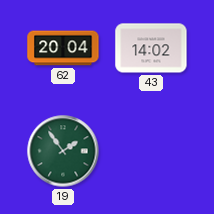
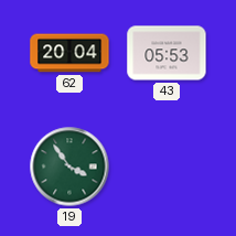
43: 14:02 -> 05:53 (167, 53)
19: 1:54 -> 3:54 (69, 167)
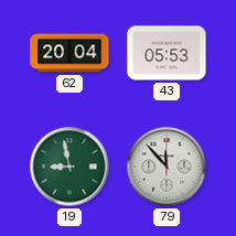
19: 3:54 -> 8:58 (69, 167)
79: none -> 11:53 (167, 167)
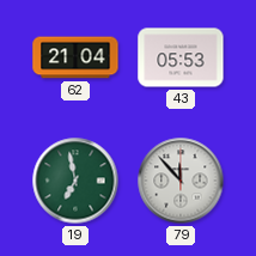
62: 20:04 -> 21:04 (75, 57)
19: 8:58 -> 6:58 (75, 181)
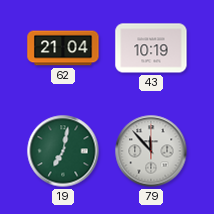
43: 05:53 -> 10:19 (151, 48)
19: 6:58 -> 7:02 (63, 151)
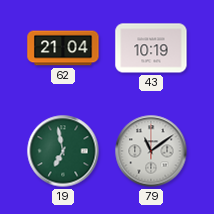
19: 7:02 -> 6:58 (63, 151)
79: 11:53 -> 11:09 (151, 151)
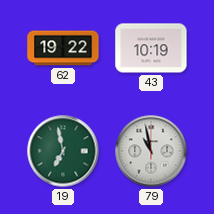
62: 21:04 -> 19:22 (63, 48)
79: 11:09 -> 10:58 (151, 151)
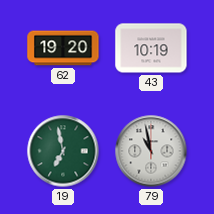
62: 19:22 -> 19:20 (63, 48)
